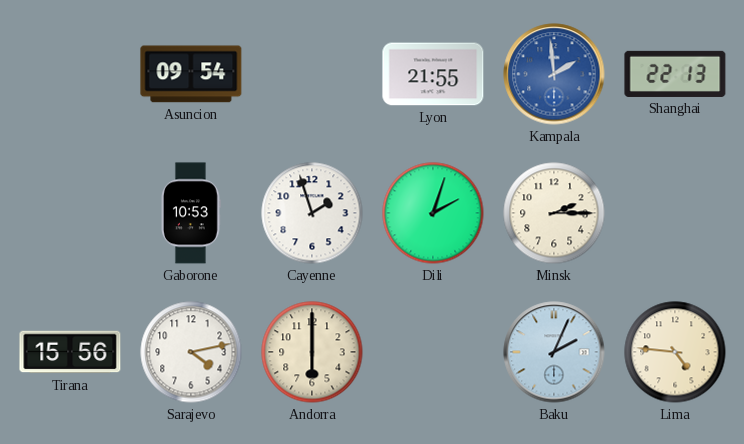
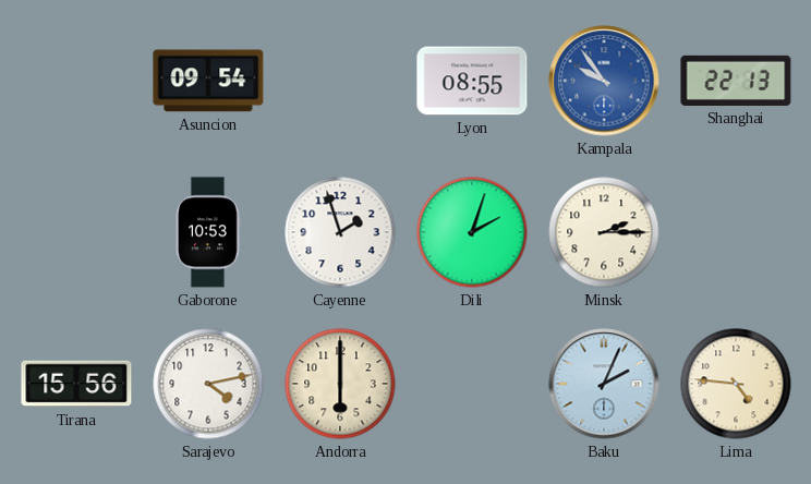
Lyon: 21:55 -> 08:55 (472, 81)
Kampala: 1:59 -> 9:54 (604, 81)
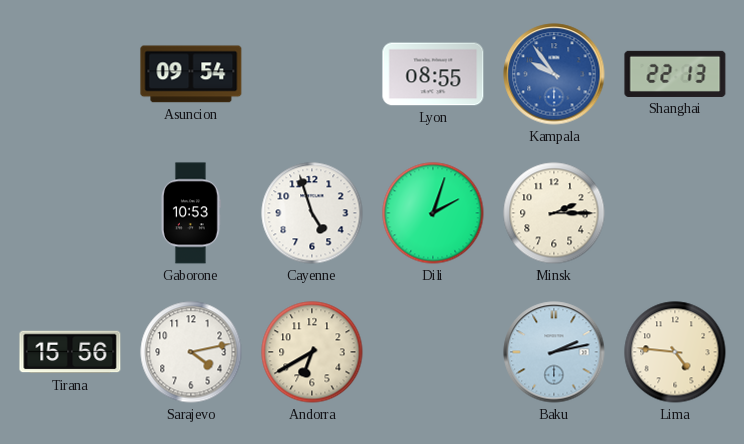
Cayenne: 1:57 -> 4:57 (312, 213)
Andorra: 6:00 -> 6:40 (312, 352)
Baku: 2:04 -> 2:13 (554, 352)
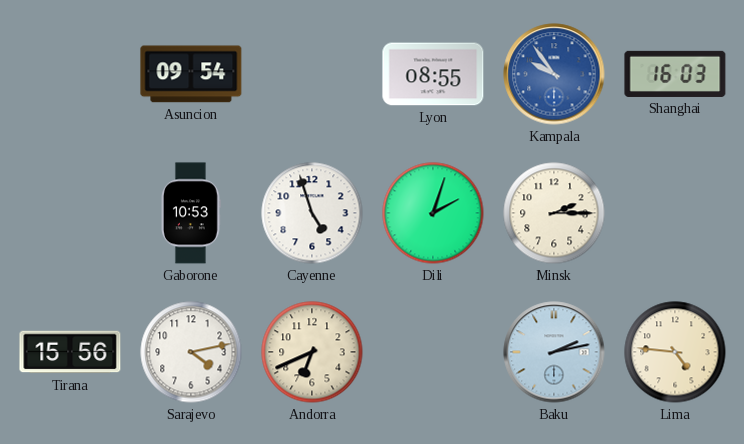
Shanghai: 22:13 -> 16:03 (675, 74)
Andorra: 6:40 -> 6:41 (312, 352)
